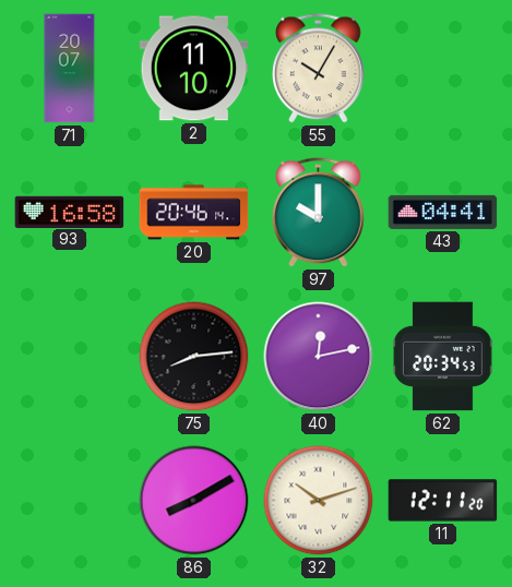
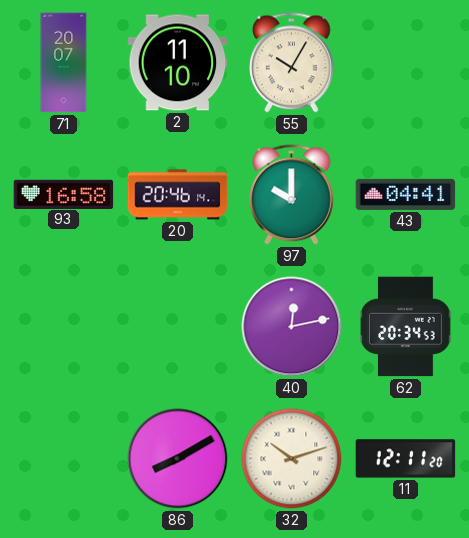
75: 8:14 -> none (194, 357)
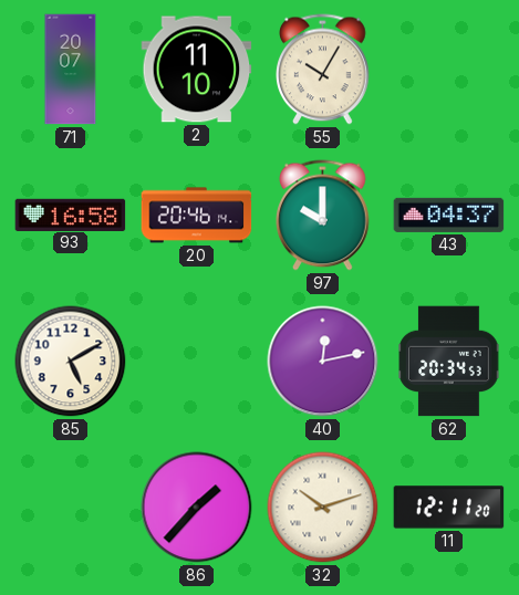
43: 04:41 -> 04:37 (449, 215)
85: none -> 5:10 (71, 362)
86: 8:10 -> 1:37 (197, 508)
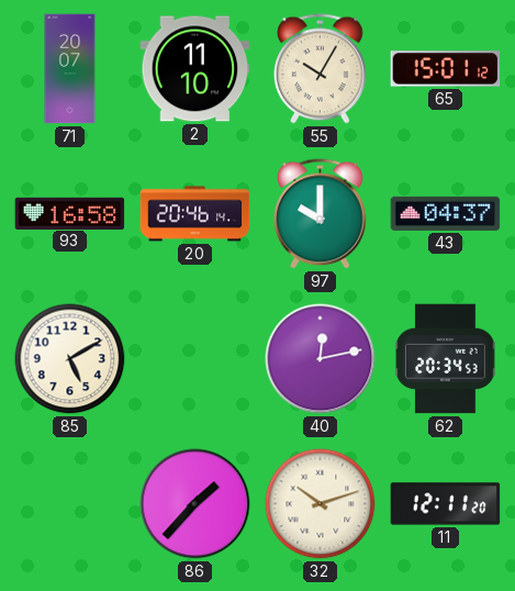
65: none -> 15:01 (446, 69)
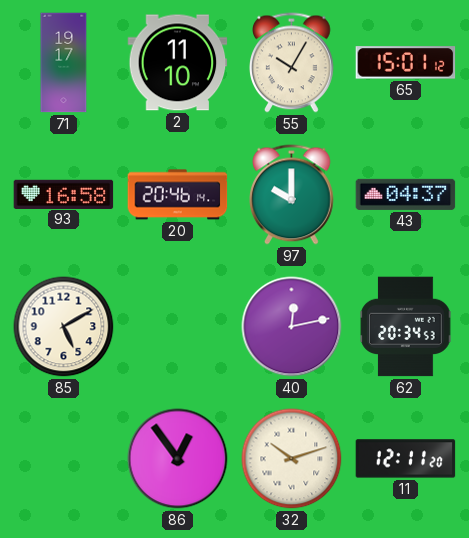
71: 20:07 -> 19:17 (64, 63)
86: 1:37 -> 12:54 (178, 459)
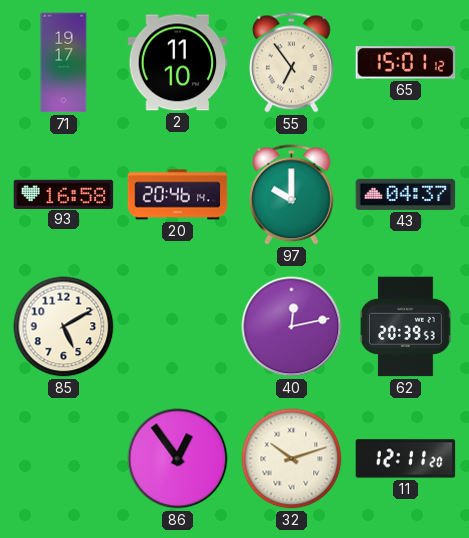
55: 10:05 -> 6:54 (292, 63)
62: 20:34 -> 20:39 (406, 327)
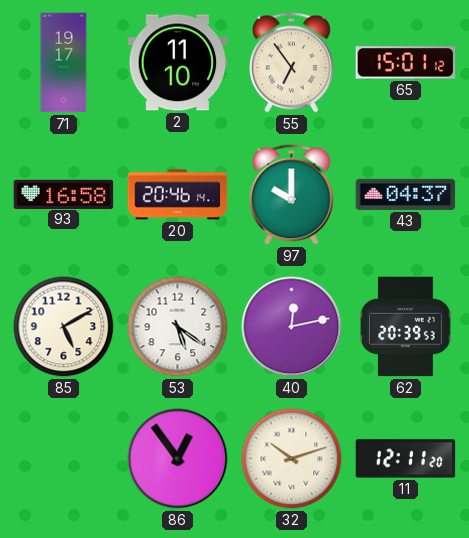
53: none -> 5:21 (178, 327)
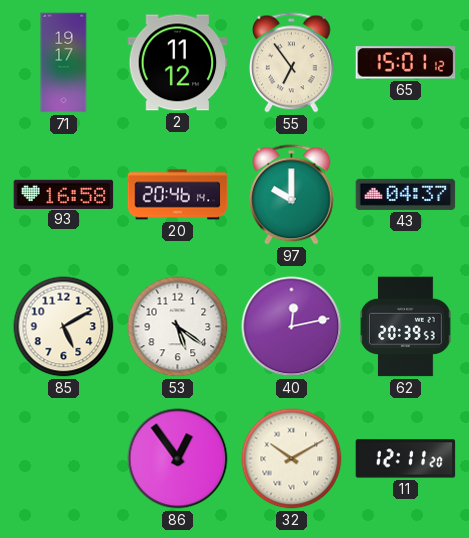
2: 11:10 -> 11:12 (178, 63)
32: 10:12 -> 10:10 (292, 459)
